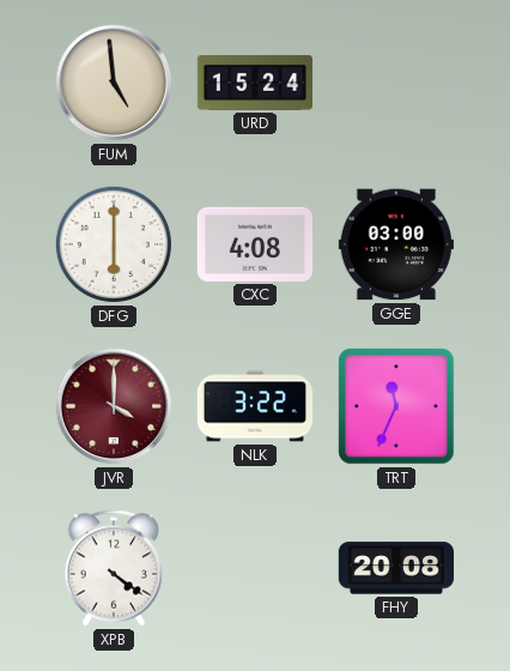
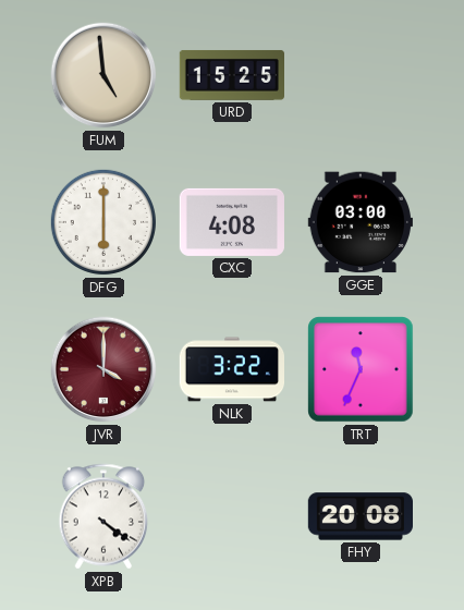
URD: 15:24 -> 15:25 (231, 75)
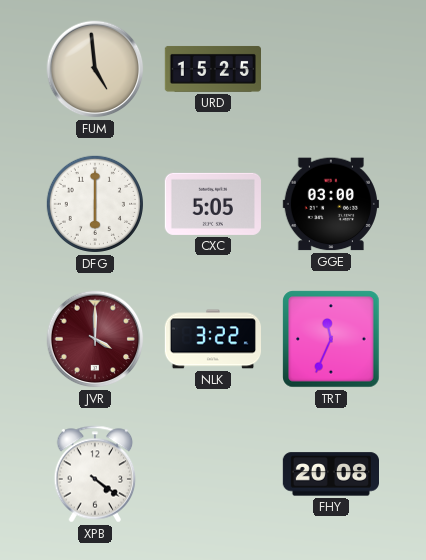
CXC: 4:08 -> 5:05 (213, 204)
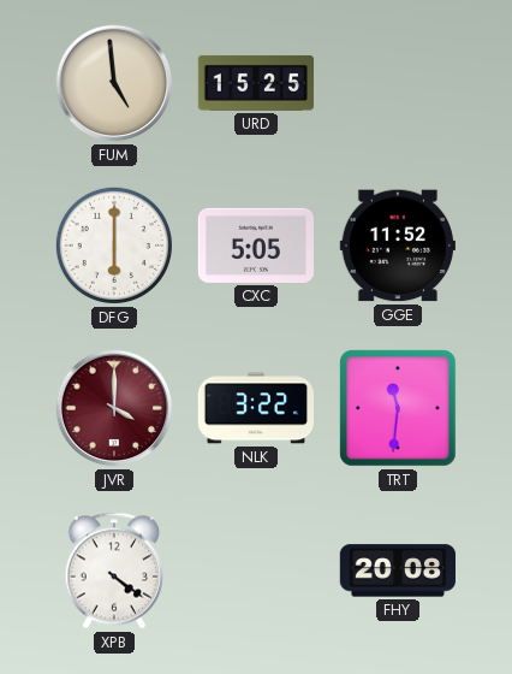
GGE: 03:00 -> 11:52 (398, 246)
TRT: 11:34 -> 11:31 (398, 408)
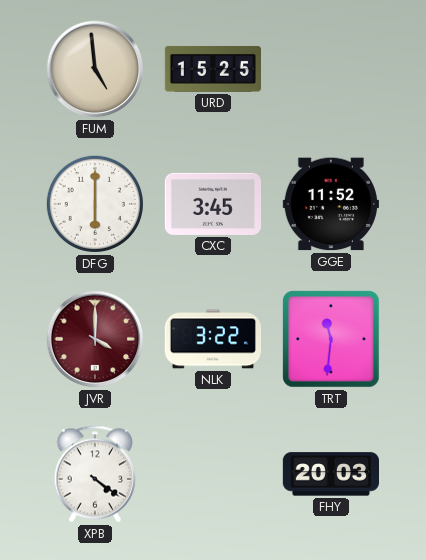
CXC: 5:05 -> 3:45 (213, 204)
FHY: 20:08 -> 20:03 (330, 474)
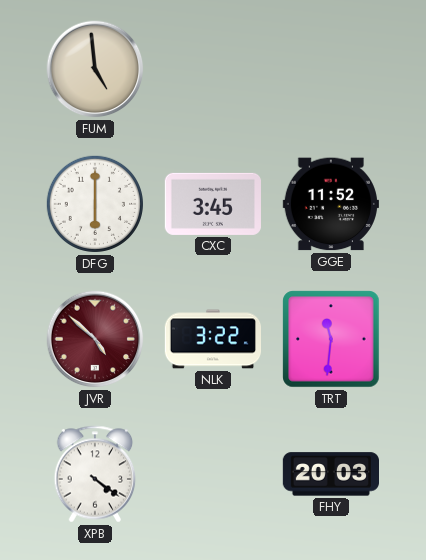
URD: 15:25 -> none (212, 69)
JVR: 4:00 -> 4:52 (95, 339)
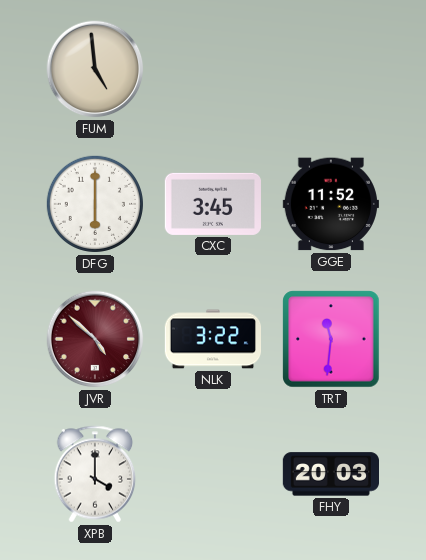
XPB: 4:21 -> 4:00 (95, 474)
